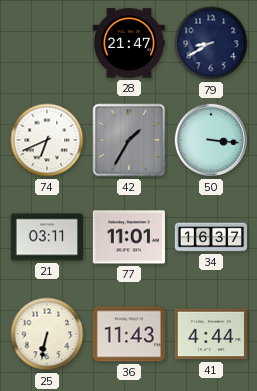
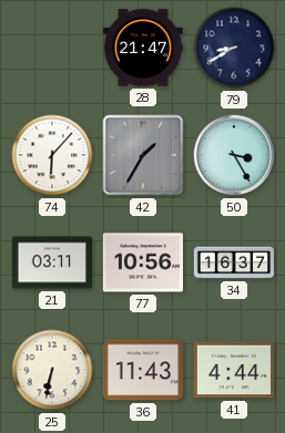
74: 6:41 -> 6:07 (52, 155)
50: 3:16 -> 3:25 (234, 155)
77: 11:01 -> 10:56 (143, 262)
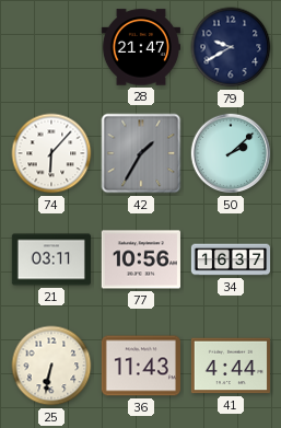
79: 8:40 -> 9:40 (231, 47)
50: 3:25 -> 2:08 (231, 153)
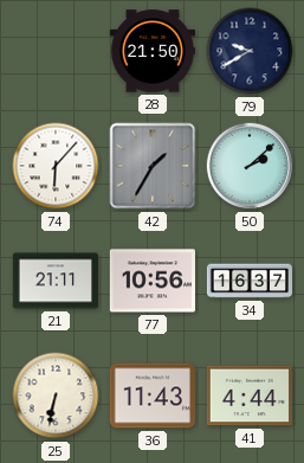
28: 21:47 -> 21:50 (153, 51)
21: 03:11 -> 21:11 (56, 281)
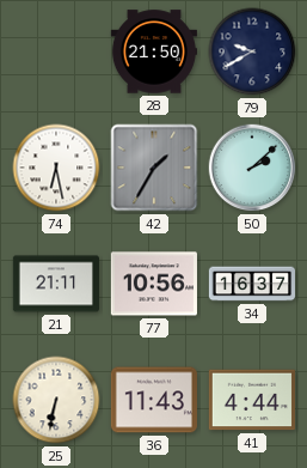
74: 6:07 -> 6:28 (56, 168)
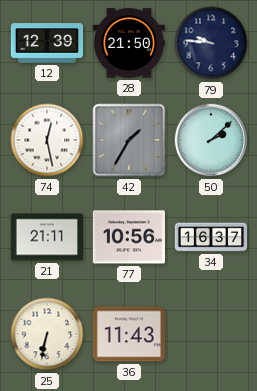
12: none -> 12:39 (46, 43)
79: 9:40 -> 9:46 (211, 43)
74: 6:28 -> 12:28 (47, 140)
41: 4:44 -> none (252, 400)
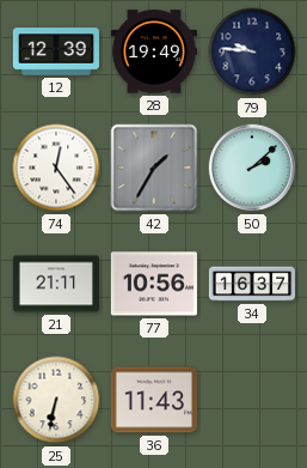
28: 21:50 -> 19:49 (154, 51)
74: 12:28 -> 12:24 (56, 168)
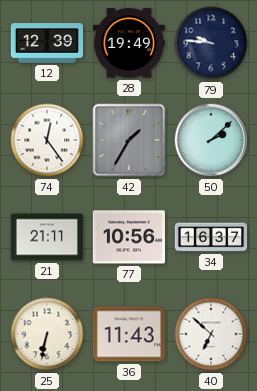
40: none -> 6:52 (211, 334)
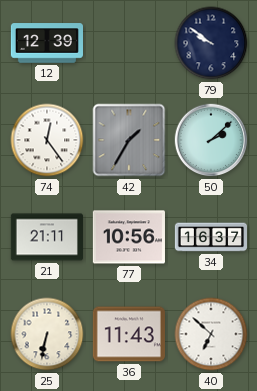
28: 19:49 -> none (129, 43)
79: 9:46 -> 9:51 (211, 43)
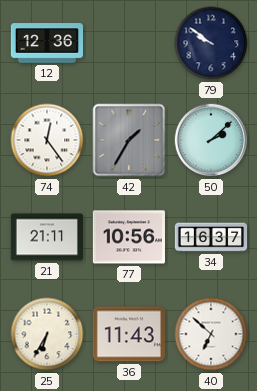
12: 12:39 -> 12:36 (46, 43)
25: 6:32 -> 6:35 (47, 334)
